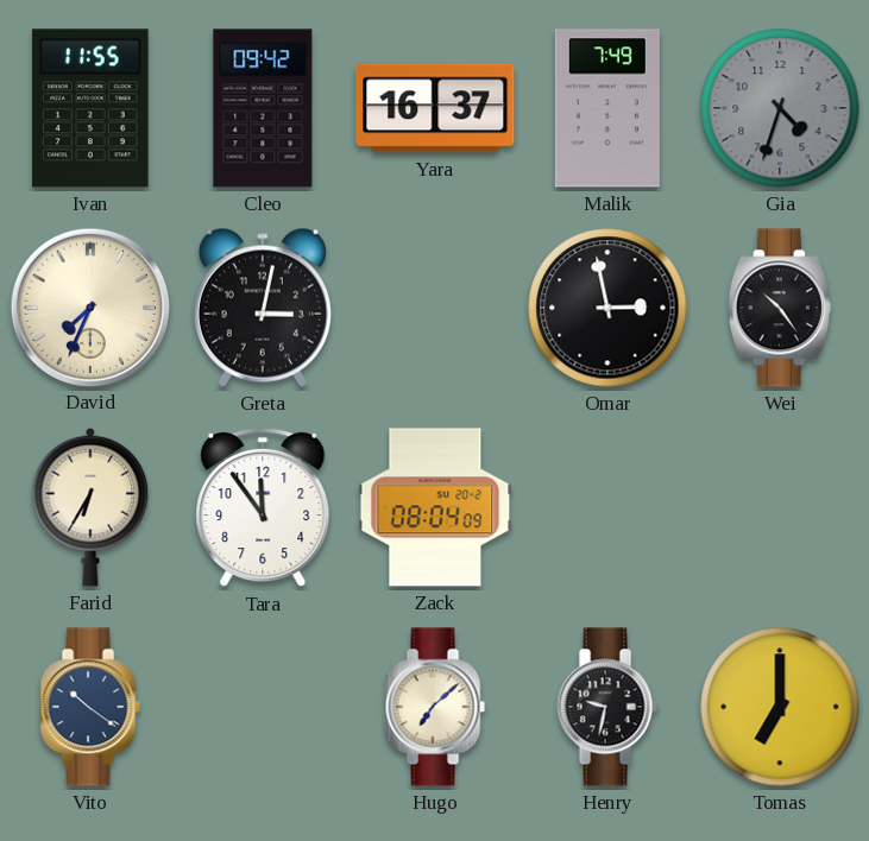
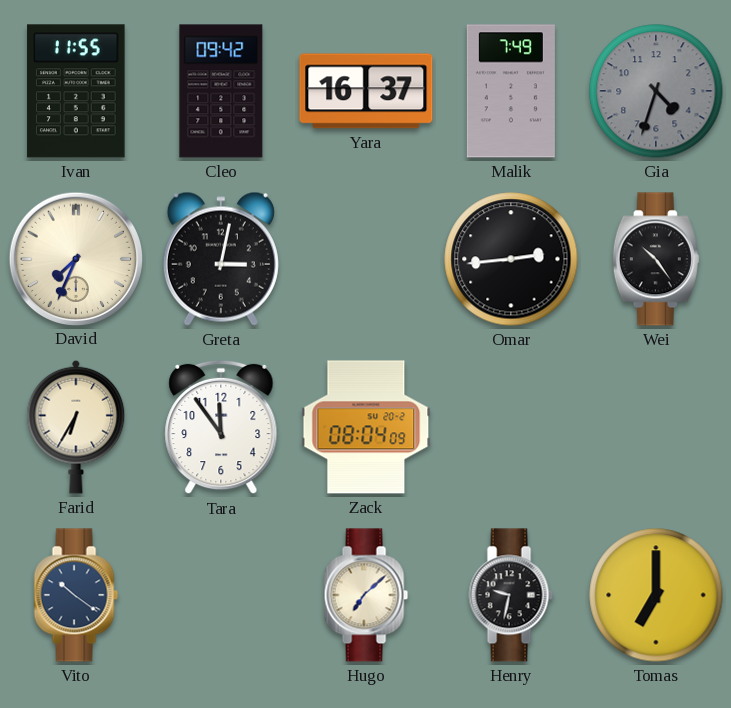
Omar: 2:58 -> 2:44 (511, 259)
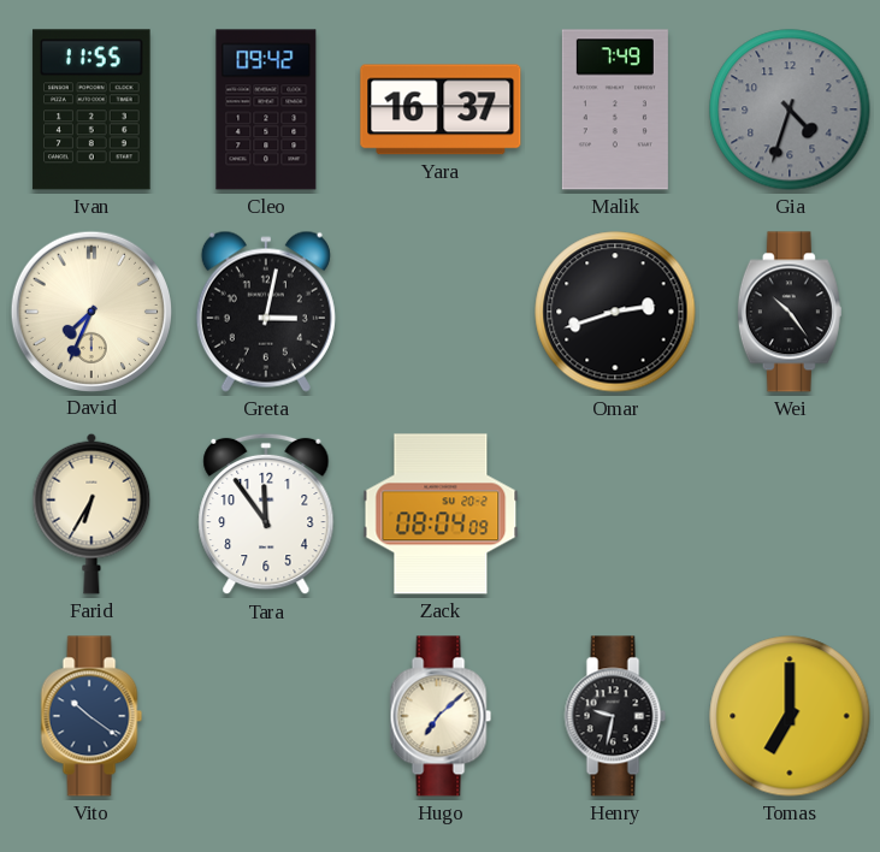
Omar: 2:44 -> 2:42 (615, 312)
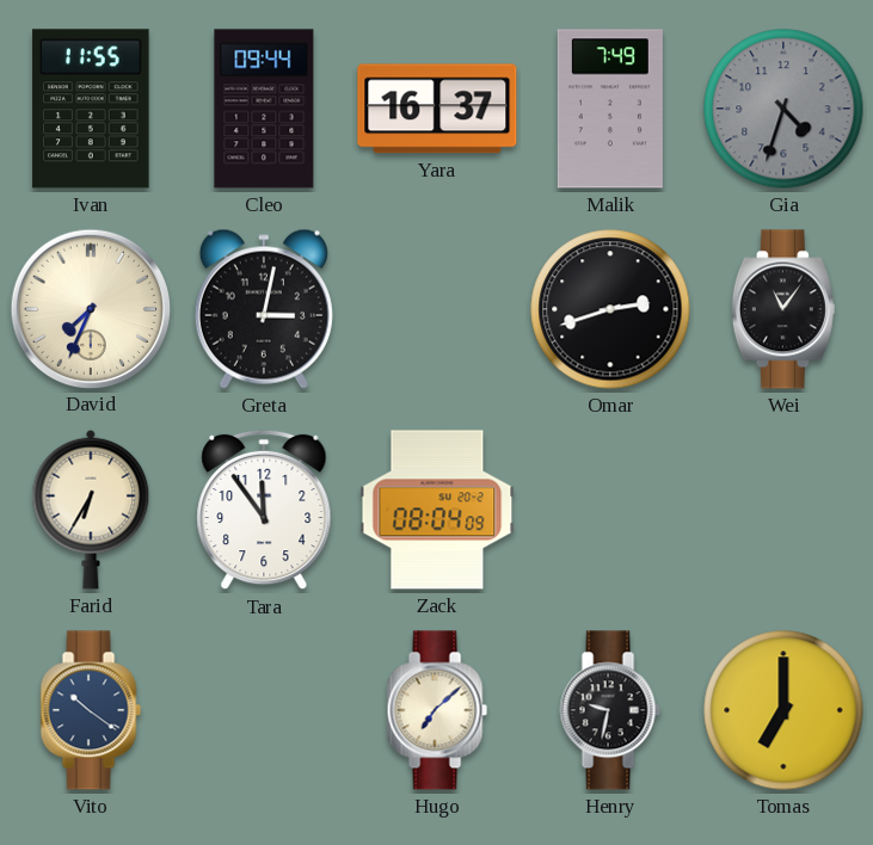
Cleo: 09:42 -> 09:44 (264, 109)
Wei: 10:24 -> 11:06 (783, 309)
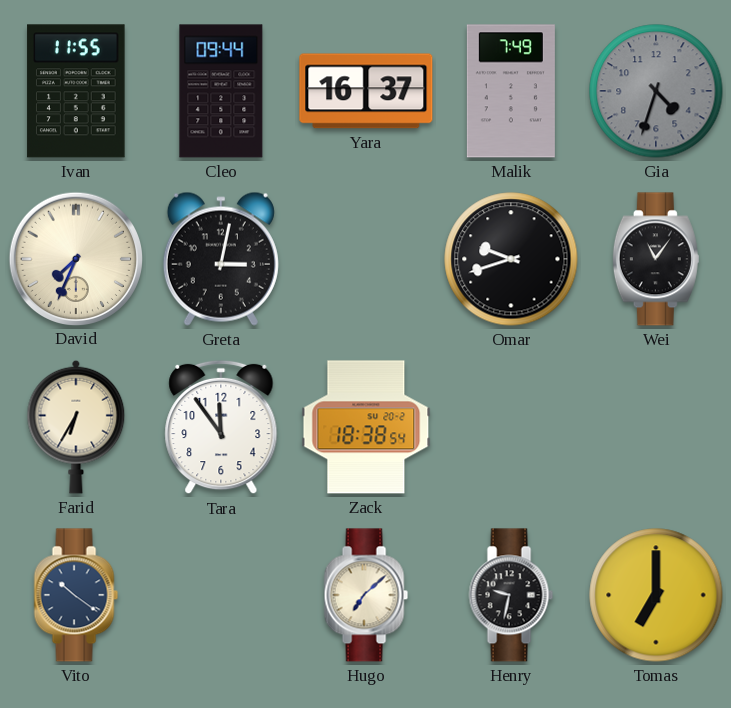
Omar: 2:42 -> 9:42 (511, 259)
Zack: 08:04 -> 18:38 (366, 427)
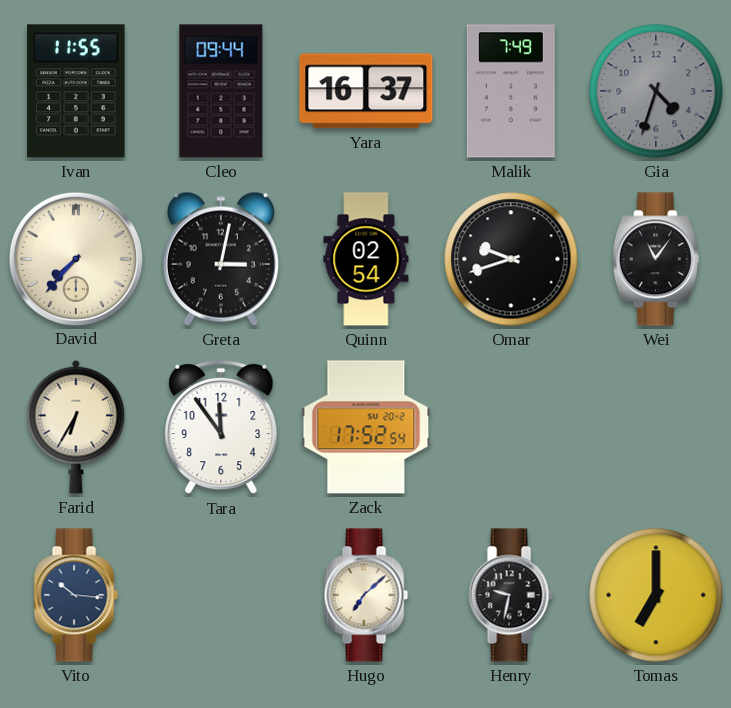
David: 7:34 -> 7:37 (75, 258)
Quinn: none -> 02:54 (366, 259)
Zack: 18:38 -> 17:52 (366, 427)
Vito: 10:21 -> 10:16 (76, 595)
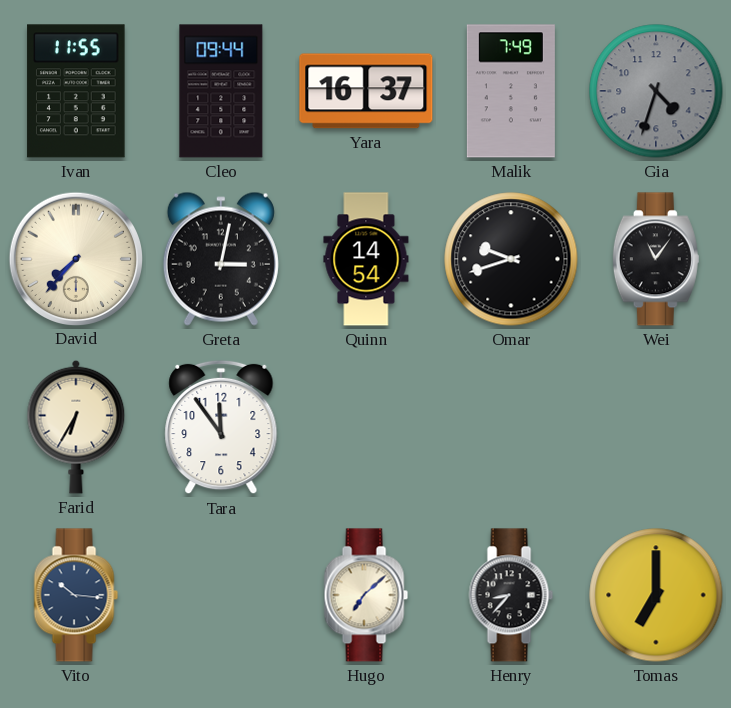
Quinn: 02:54 -> 14:54 (366, 259)
Zack: 17:52 -> none (366, 427)
Henry: 9:32 -> 8:37 (511, 595)
